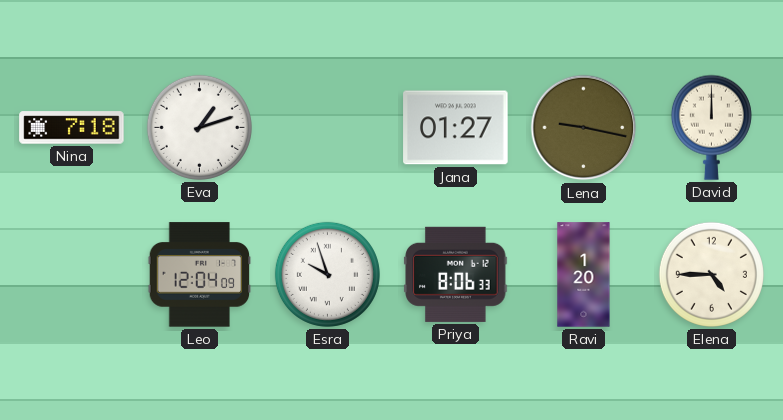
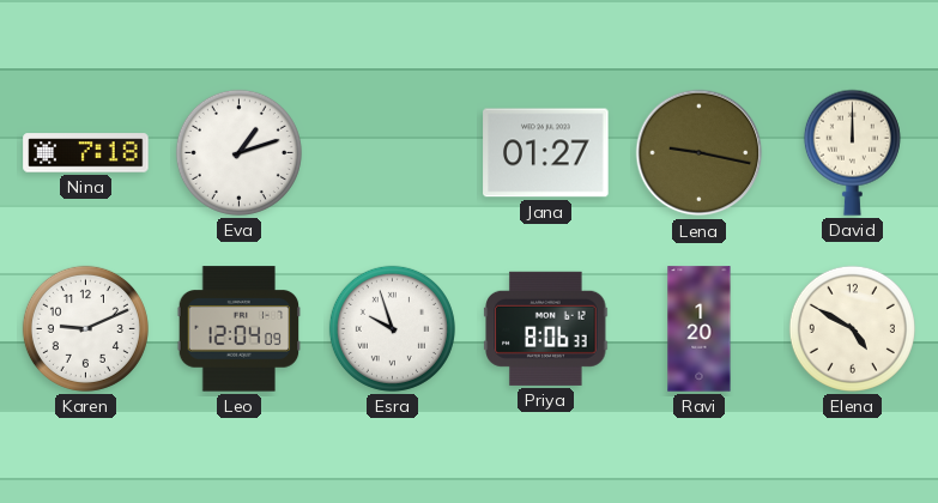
Karen: none -> 9:11 (85, 328)
Elena: 4:45 -> 4:50 (852, 328)
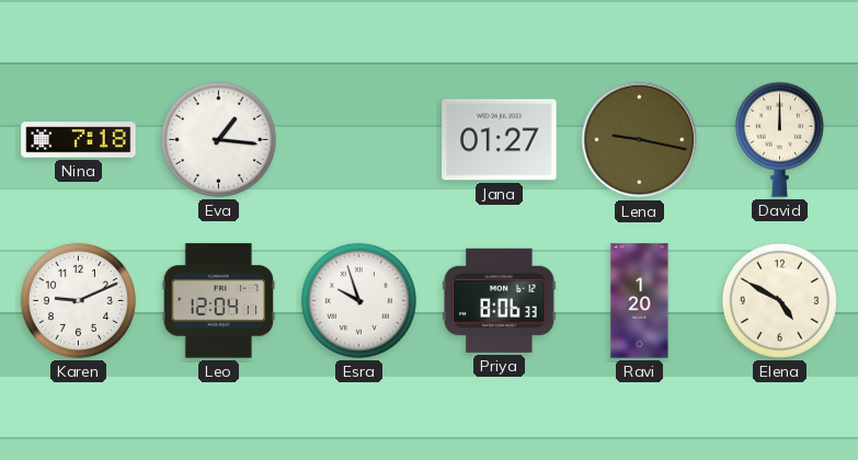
Eva: 1:12 -> 1:16 (218, 139)
Leo: 12:04:09 -> 12:04:11 (219, 301)
